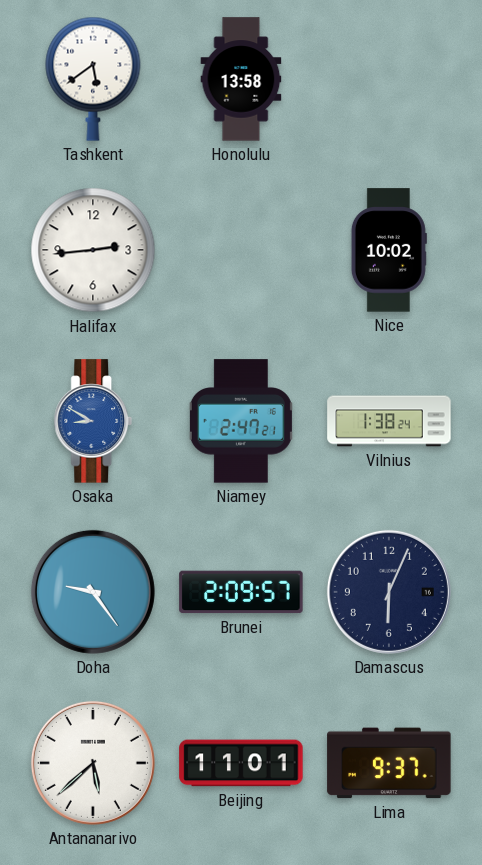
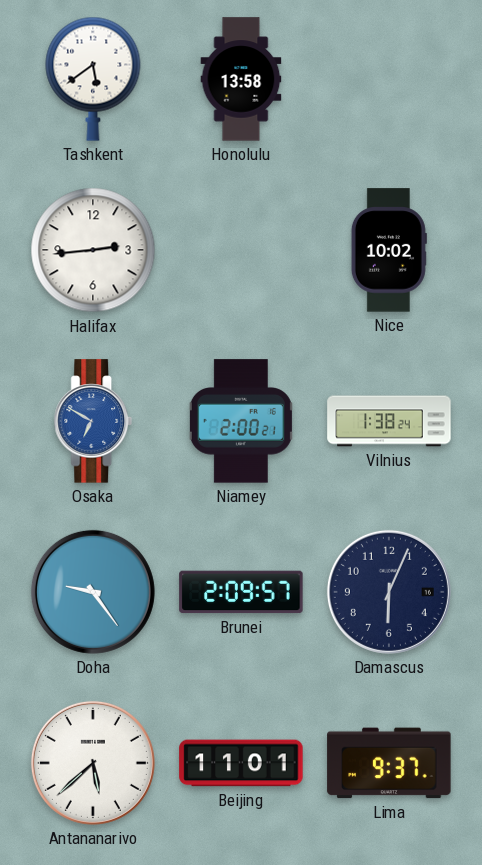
Osaka: 8:50 -> 6:50 (93, 421)
Niamey: 2:47 -> 2:00 (241, 421)
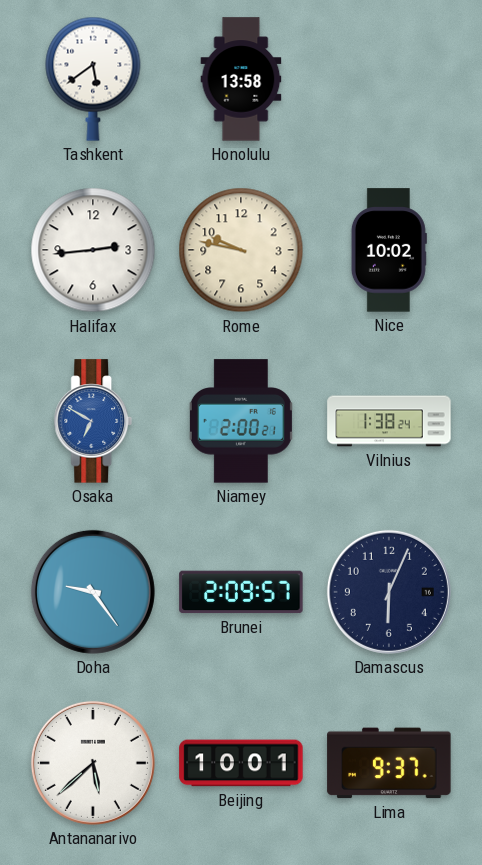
Rome: none -> 9:47 (241, 250)
Beijing: 11:01 -> 10:01 (241, 763)
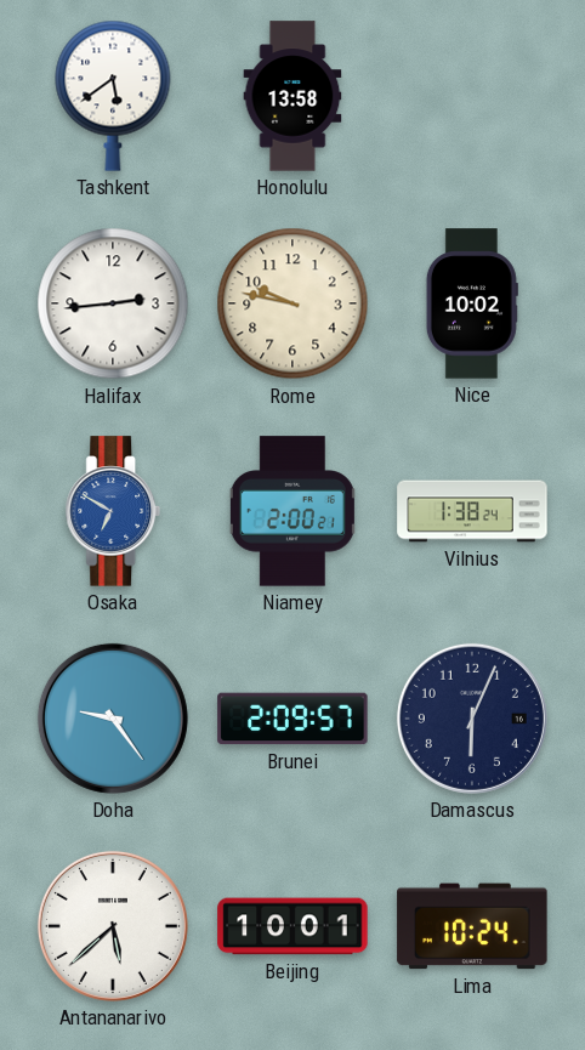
Lima: 9:37 -> 10:24 (472, 926)
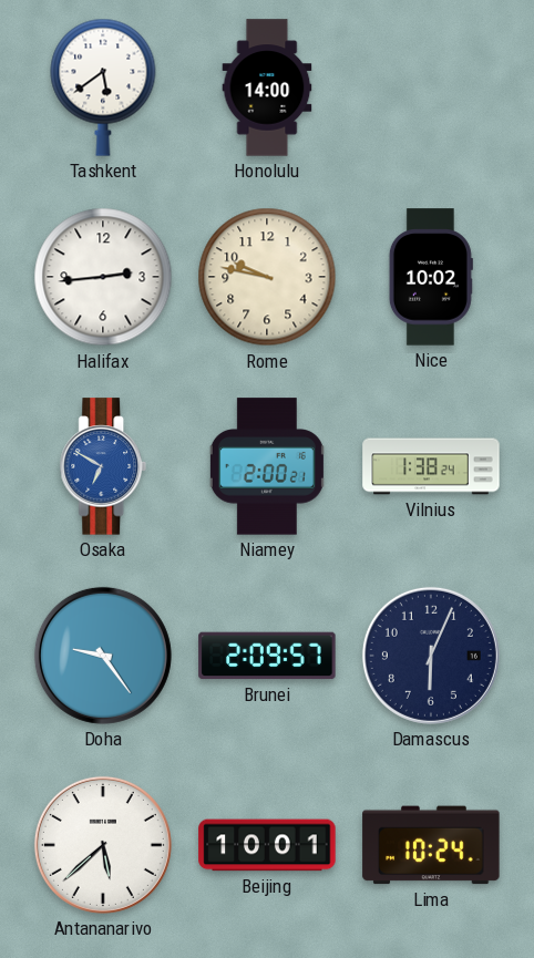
Honolulu: 13:58 -> 14:00 (267, 87)
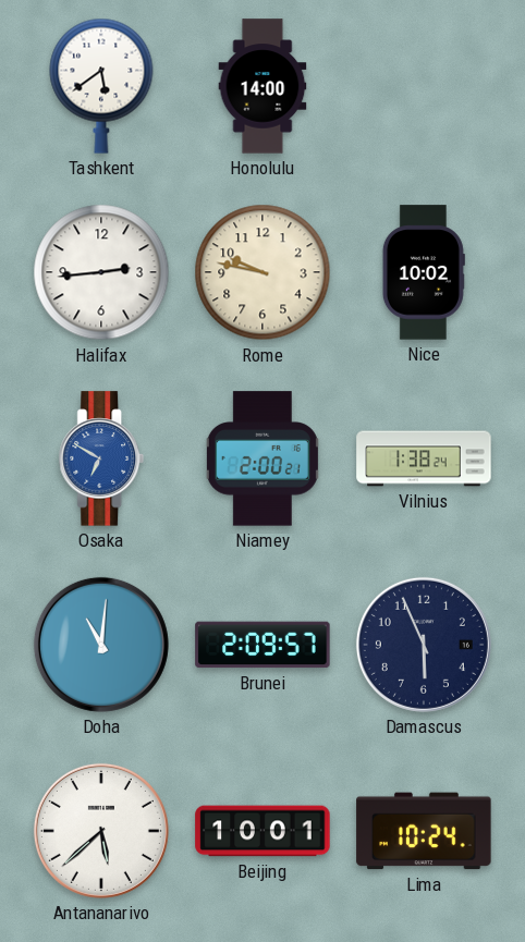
Doha: 9:24 -> 11:01 (101, 645)
Damascus: 6:04 -> 5:56 (424, 645)
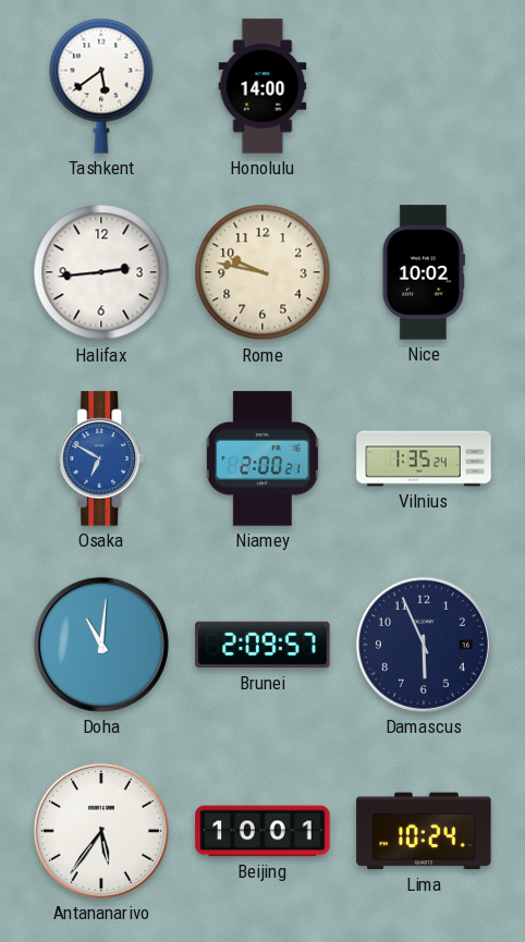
Vilnius: 1:38 -> 1:35 (424, 458)
Antananarivo: 5:38 -> 5:36 (101, 831)
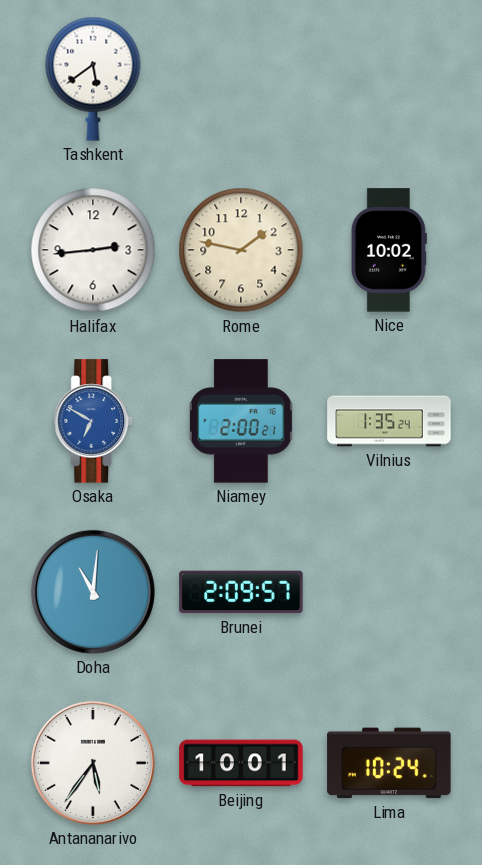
Honolulu: 14:00 -> none (262, 86)
Rome: 9:47 -> 1:47 (241, 250)
Damascus: 5:56 -> none (424, 645)
